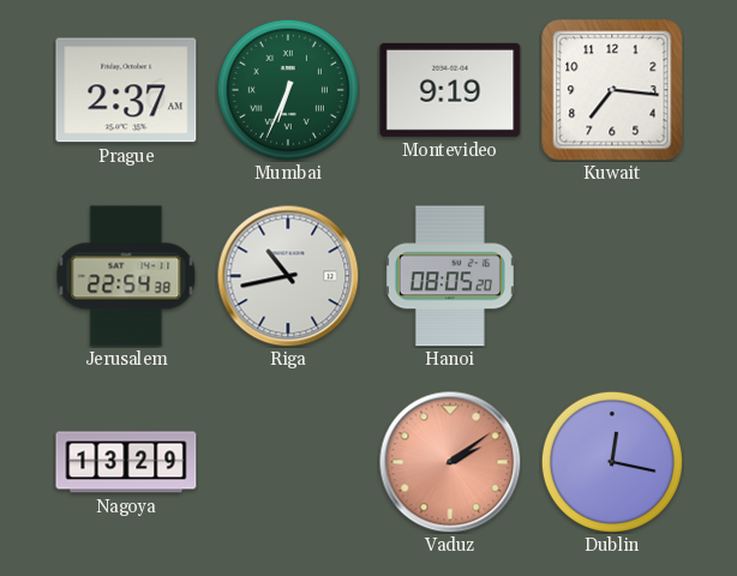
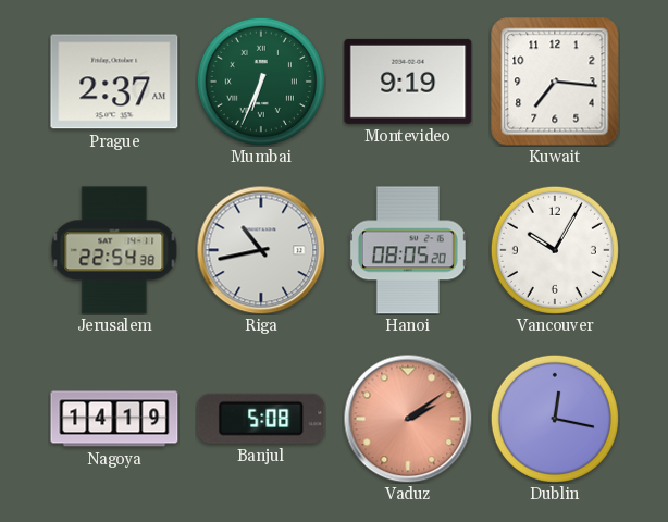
Vancouver: none -> 10:05 (555, 250)
Nagoya: 13:29 -> 14:19 (114, 419)
Banjul: none -> 5:08 (261, 419)
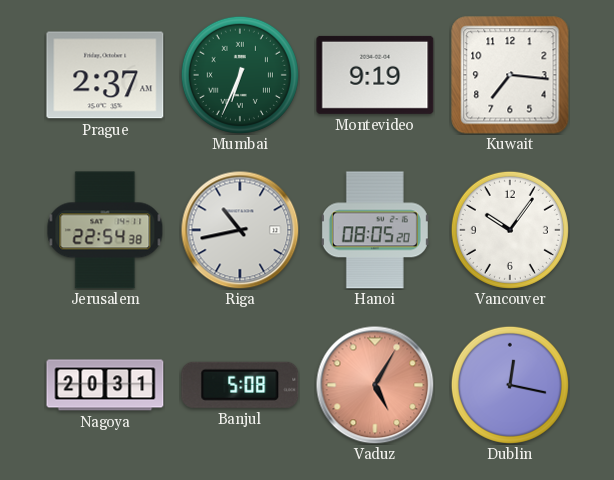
Vancouver: 10:05 -> 10:06 (510, 230)
Nagoya: 14:19 -> 20:31 (105, 385)
Vaduz: 2:09 -> 5:05 (375, 385)
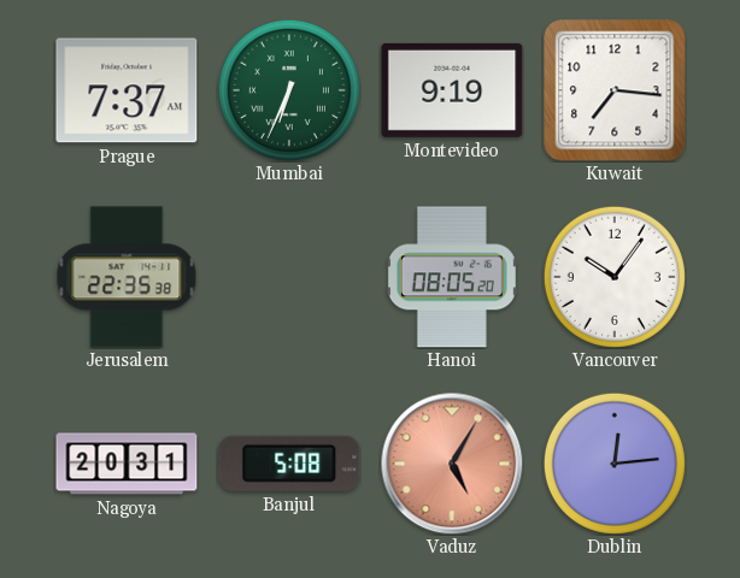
Prague: 2:37 -> 7:37 (127, 90)
Jerusalem: 22:54 -> 22:35 (127, 277)
Riga: 10:43 -> none (240, 230)
Dublin: 12:17 -> 12:14 (615, 464)
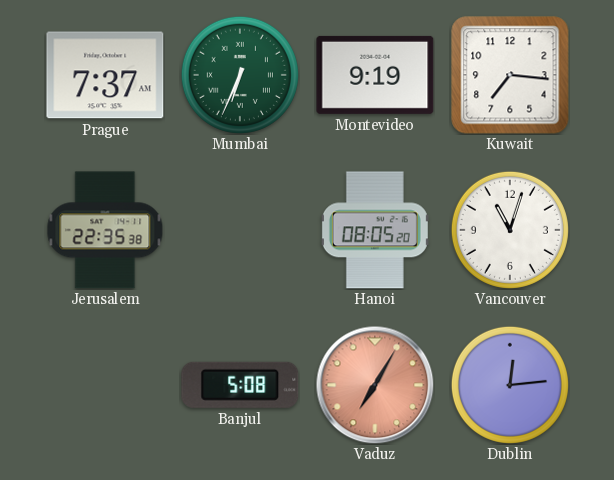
Vancouver: 10:06 -> 11:03 (510, 230)
Nagoya: 20:31 -> none (127, 464)
Vaduz: 5:05 -> 7:05 (375, 385)
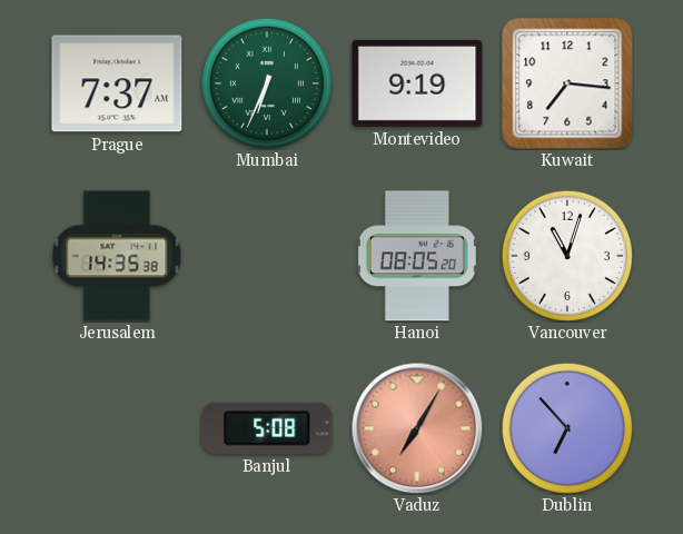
Jerusalem: 22:35 -> 14:35 (117, 256)
Dublin: 12:14 -> 6:53 (567, 428)
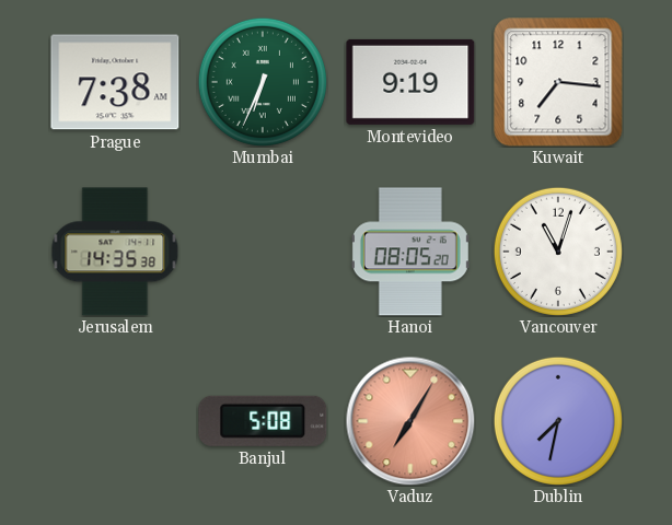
Prague: 7:37 -> 7:38 (115, 82)
Dublin: 6:53 -> 7:32 (558, 421)
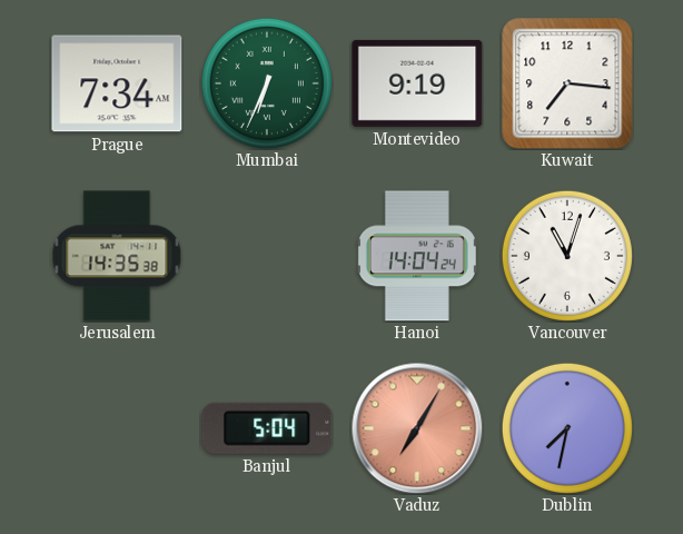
Prague: 7:38 -> 7:34 (117, 83)
Hanoi: 08:05 -> 14:04 (417, 256)
Banjul: 5:08 -> 5:04 (267, 428)
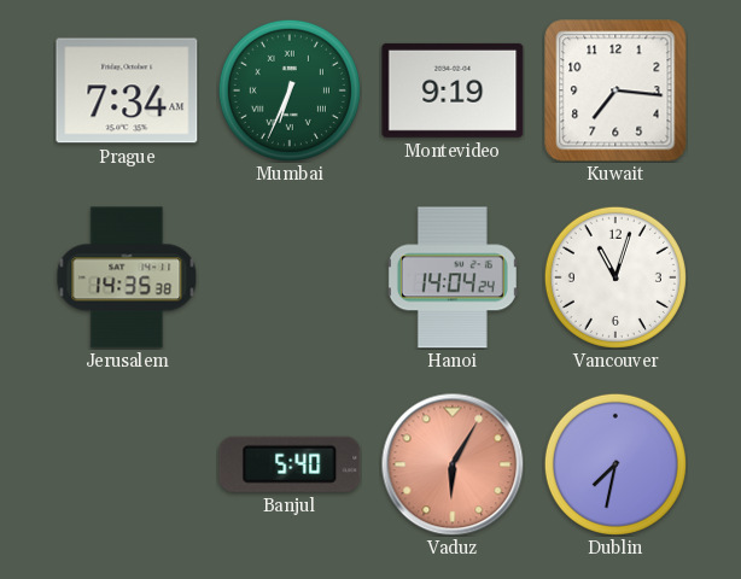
Banjul: 5:04 -> 5:40 (290, 464)
Vaduz: 7:05 -> 6:05 (453, 464)
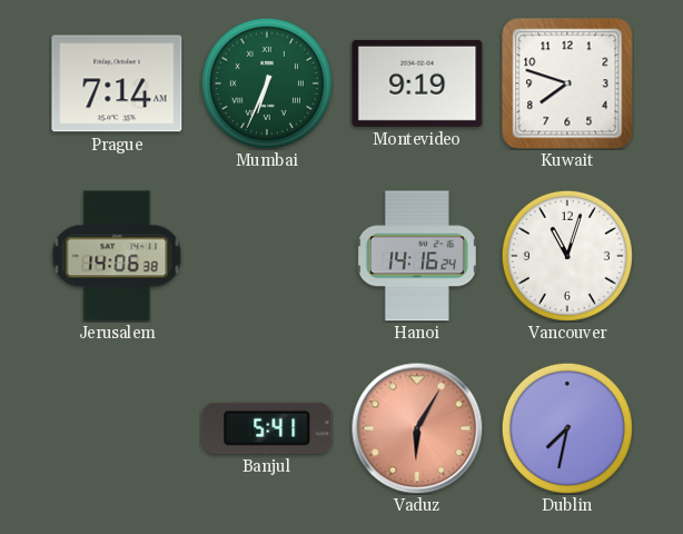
Prague: 7:34 -> 7:14 (117, 83)
Kuwait: 7:16 -> 7:48 (567, 83)
Jerusalem: 14:35 -> 14:06 (117, 256)
Hanoi: 14:04 -> 14:16 (417, 256)
Banjul: 5:40 -> 5:41 (267, 428)
